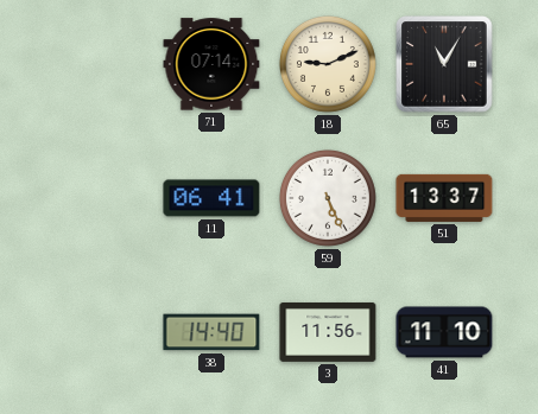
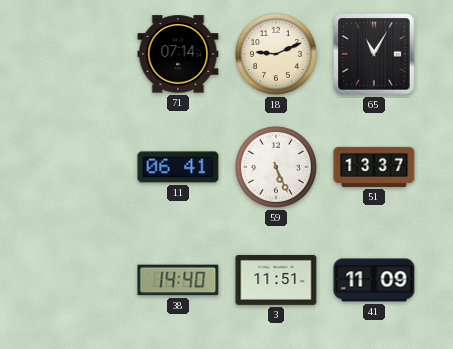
3: 11:56 -> 11:51 (276, 280)
41: 11:10 -> 11:09 (374, 280)
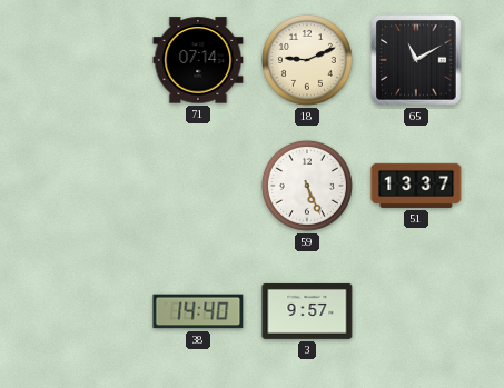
65: 11:05 -> 11:10 (416, 60)
11: 06:41 -> none (178, 167)
3: 11:51 -> 9:57 (307, 311)
41: 11:09 -> none (374, 280)
